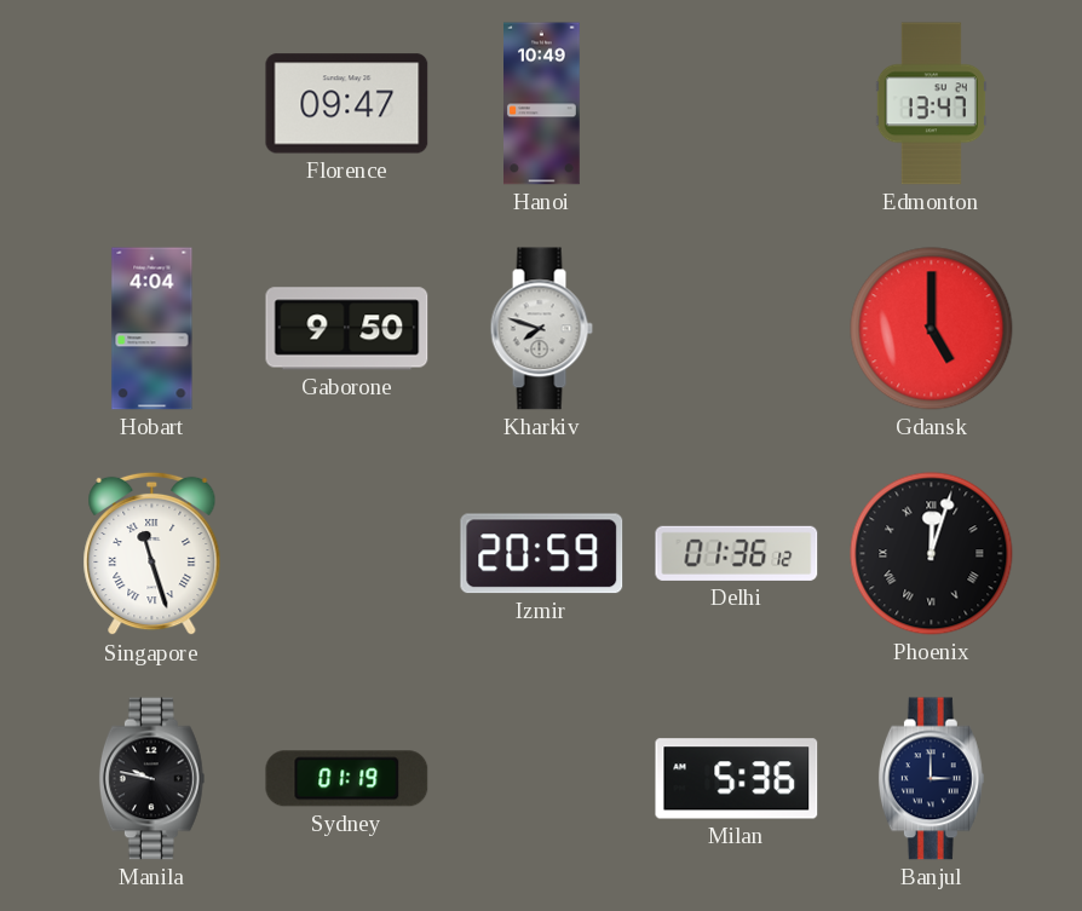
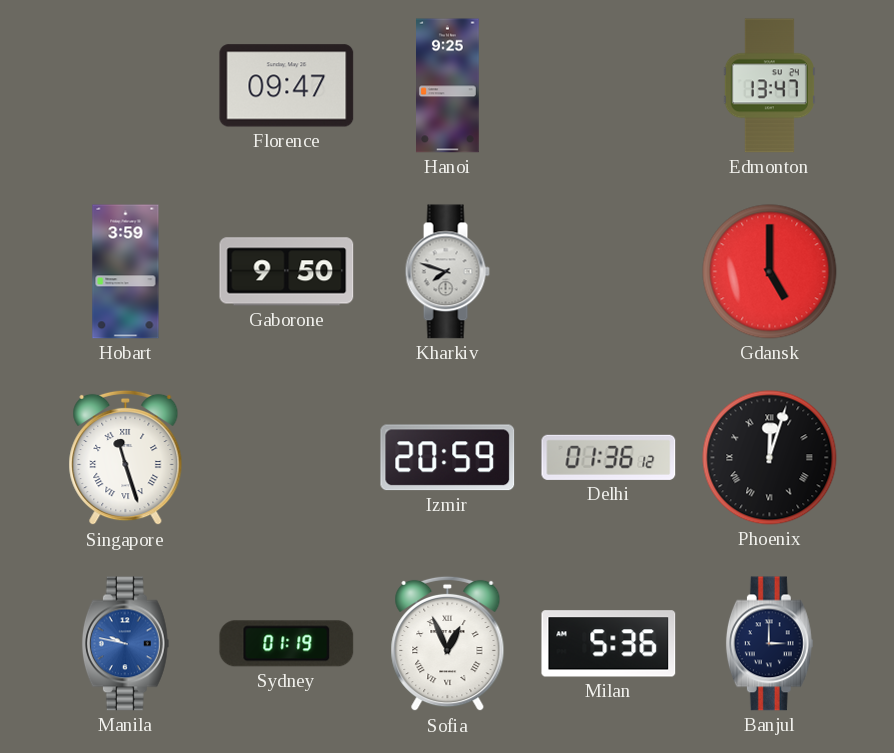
Hanoi: 10:49 -> 9:25 (448, 86)
Hobart: 4:04 -> 3:59 (126, 272)
Manila dial: black -> blue (125, 644)
Sofia: none -> 12:56 (448, 644)
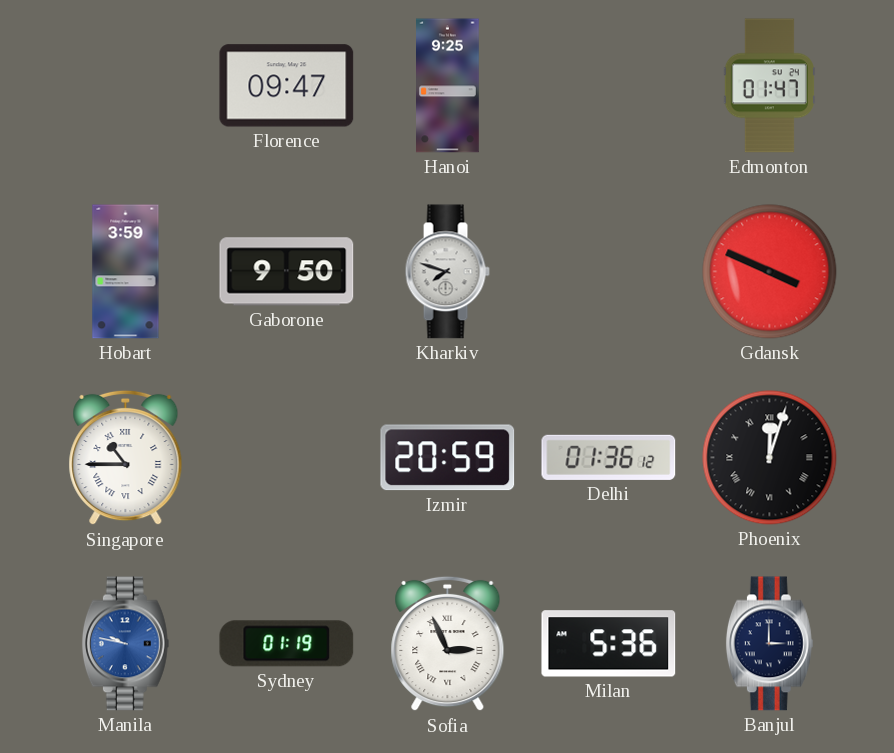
Edmonton: 13:47 -> 01:47 (769, 86)
Gdansk: 5:00 -> 3:49 (770, 272)
Singapore: 11:27 -> 10:45 (126, 458)
Sofia: 12:56 -> 2:56 (448, 644)
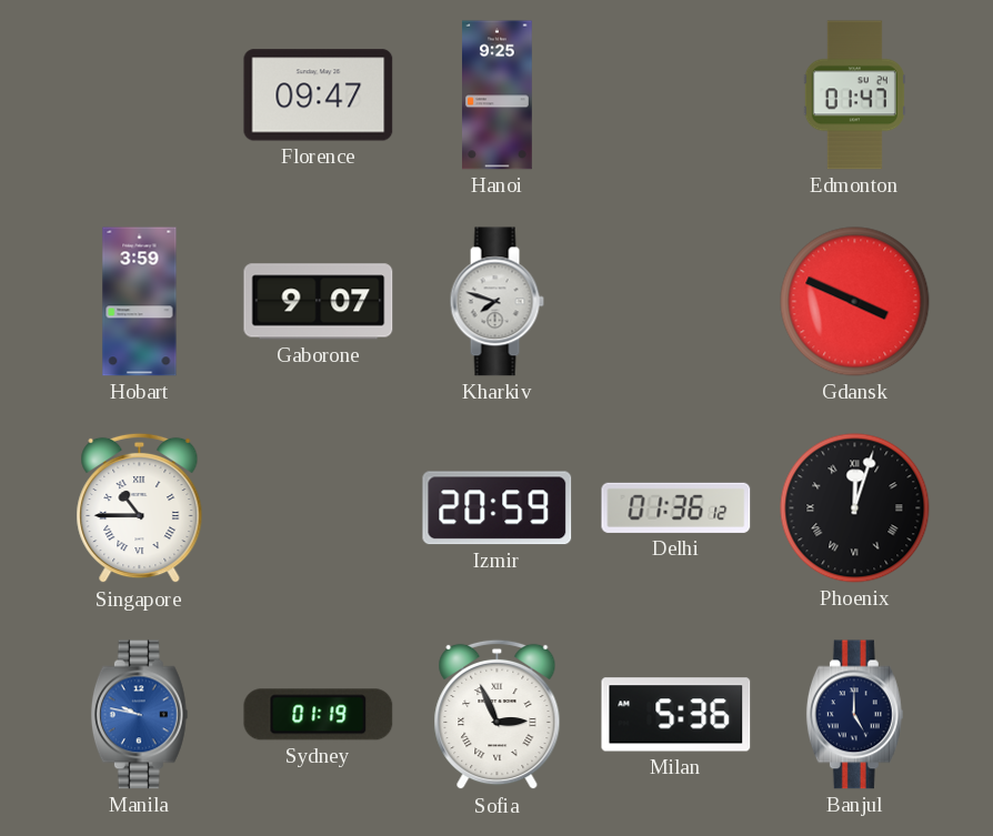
Gaborone: 9:50 -> 9:07 (319, 302)
Banjul: 3:00 -> 5:00 (854, 715)
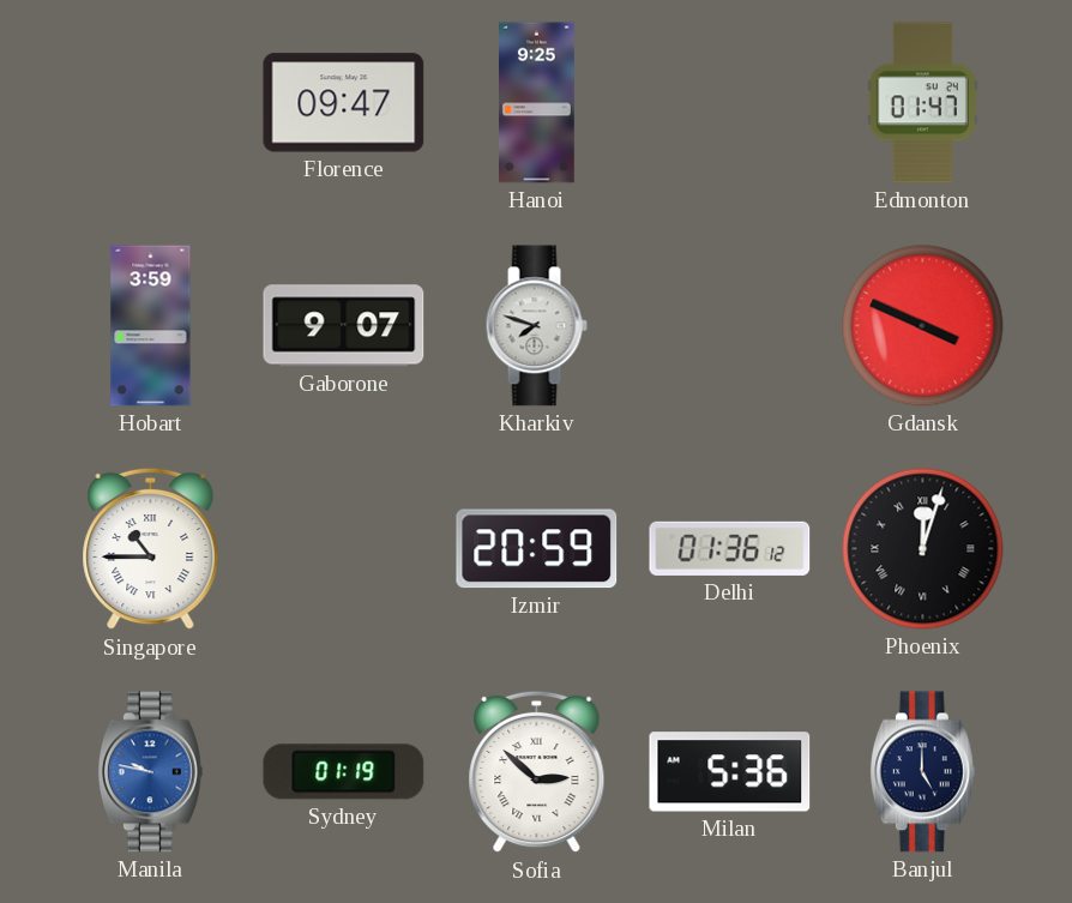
Sofia: 2:56 -> 2:52 (537, 772)
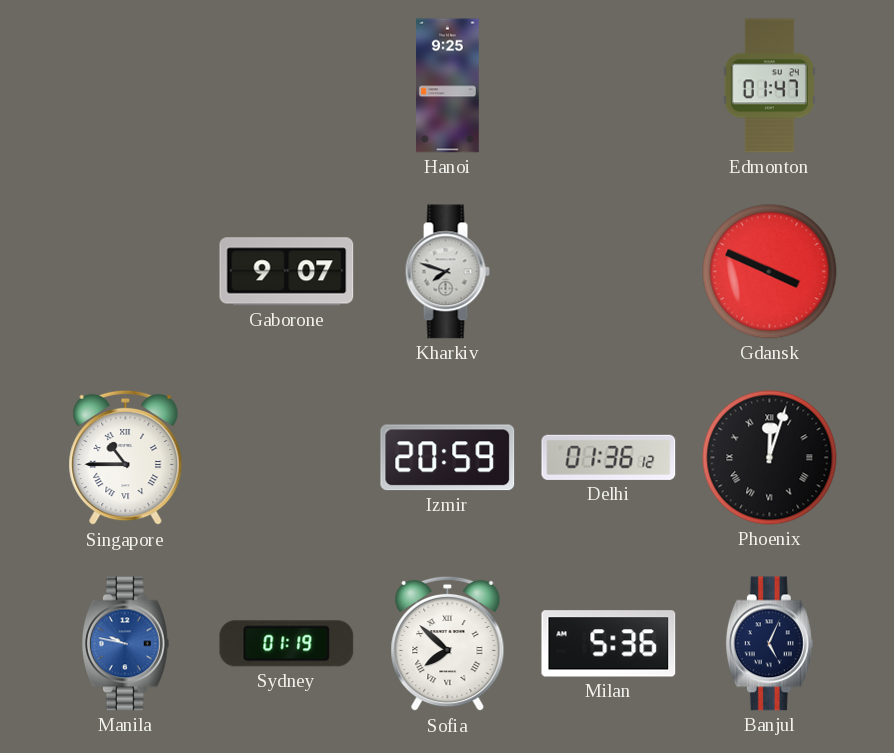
Florence: 09:47 -> none (344, 103)
Hobart: 3:59 -> none (151, 326)
Sofia: 2:52 -> 7:52 (448, 644)
Banjul: 5:00 -> 5:04 (769, 644)
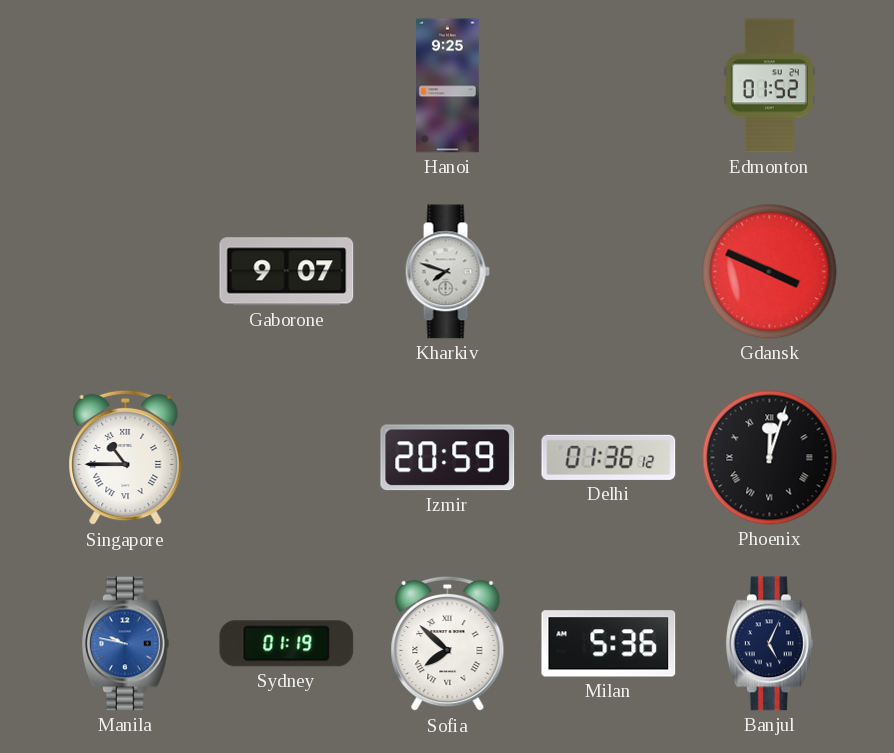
Edmonton: 01:47 -> 01:52 (769, 86)
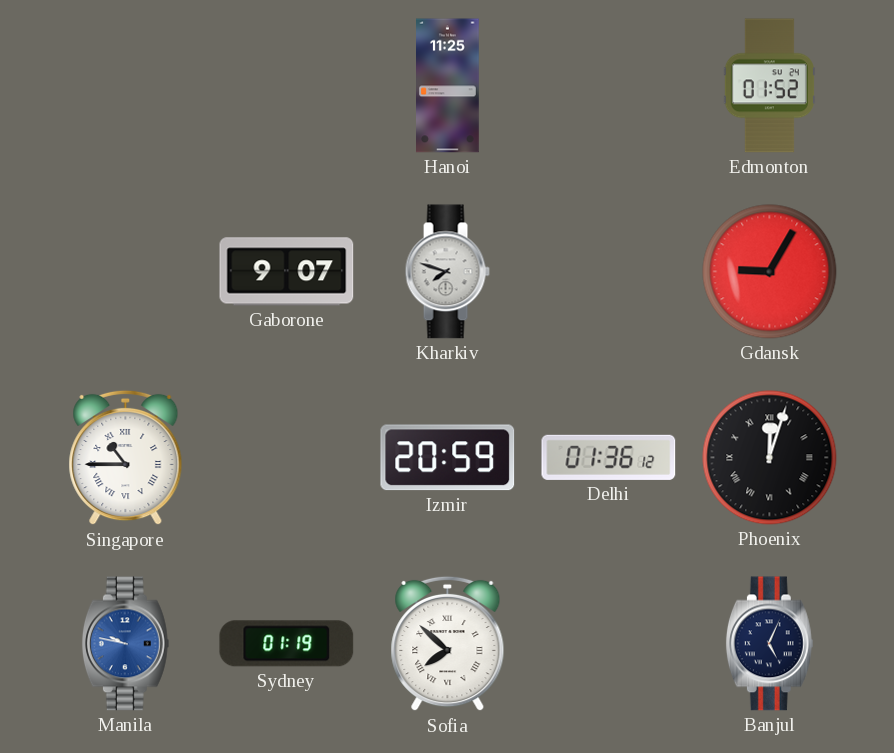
Hanoi: 9:25 -> 11:25 (448, 86)
Gdansk: 3:49 -> 9:05 (770, 272)
Milan: 5:36 -> none (609, 644)
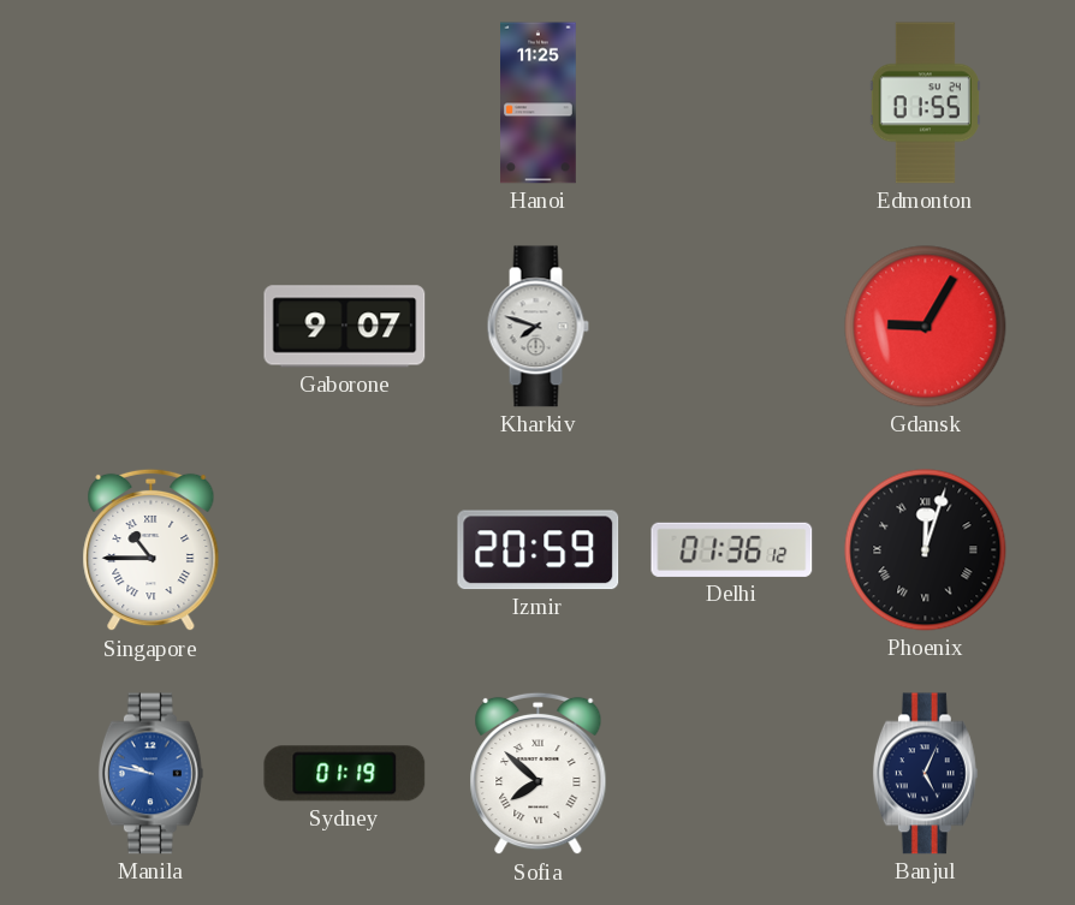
Edmonton: 01:52 -> 01:55 (925, 103)
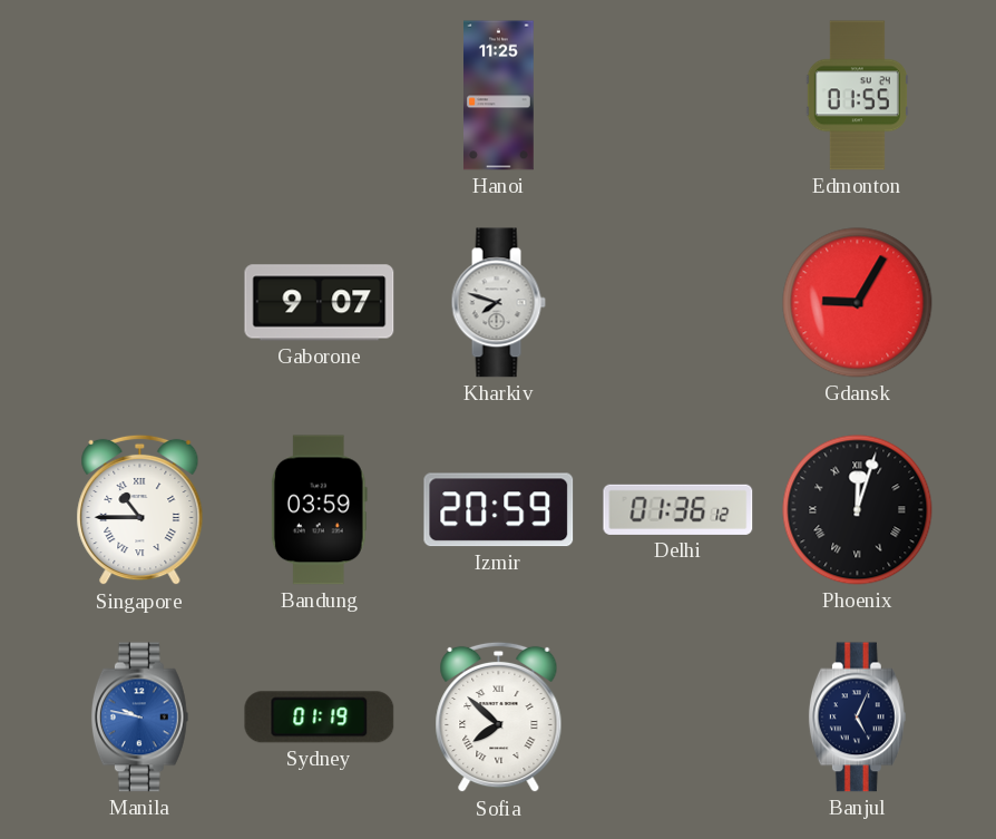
Bandung: none -> 03:59 (319, 510)
